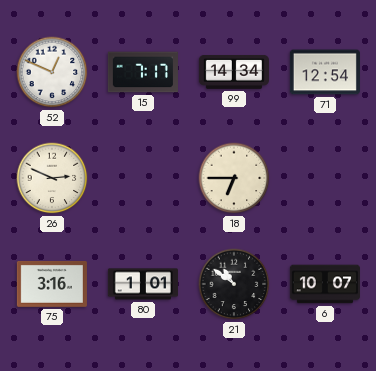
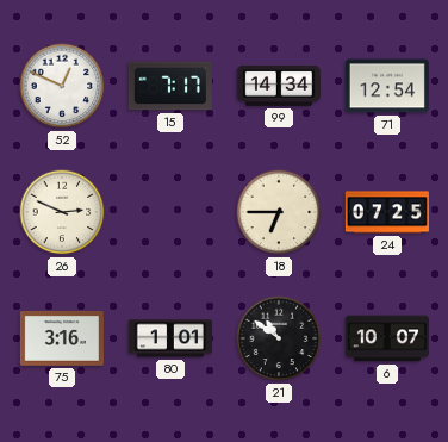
24: none -> 07:25 (387, 212)
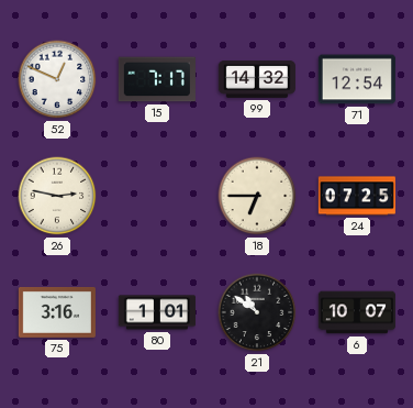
99: 14:34 -> 14:32 (257, 79)
26: 2:49 -> 2:47 (57, 196)
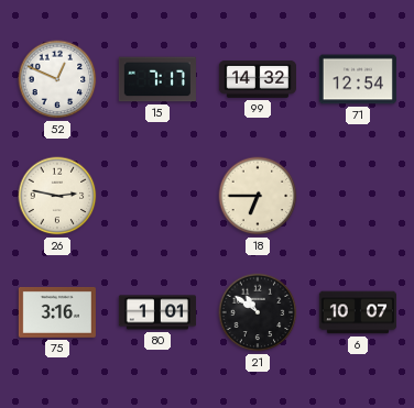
24: 07:25 -> none (357, 196)
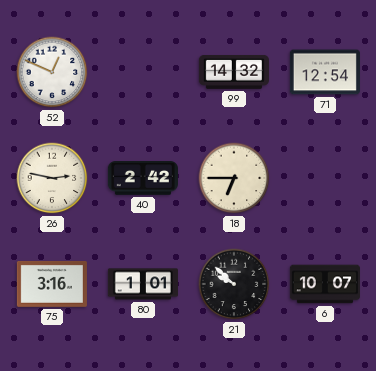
15: 7:17 -> none (157, 79)
40: none -> 2:42 (143, 178)
21: 10:51 -> 9:52 (234, 284)
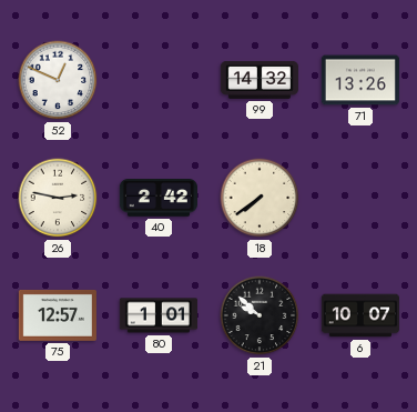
71: 12:54 -> 13:26 (360, 80)
18: 6:45 -> 7:39 (260, 198)
75: 3:16 -> 12:57 (58, 315)
